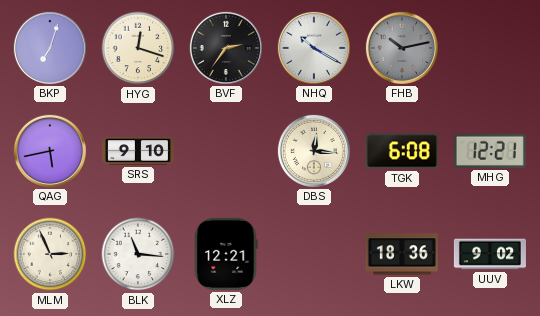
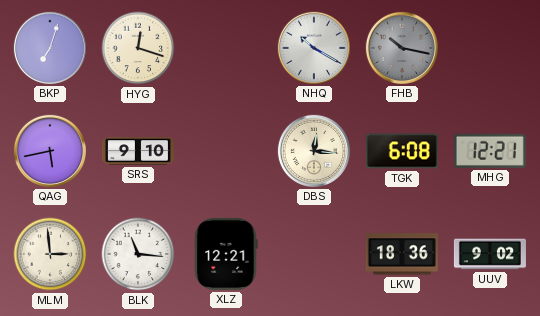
BVF: 2:36 -> none (226, 48)
FHB: 10:13 -> 10:17 (402, 48)
MLM: 2:56 -> 2:59 (50, 254)
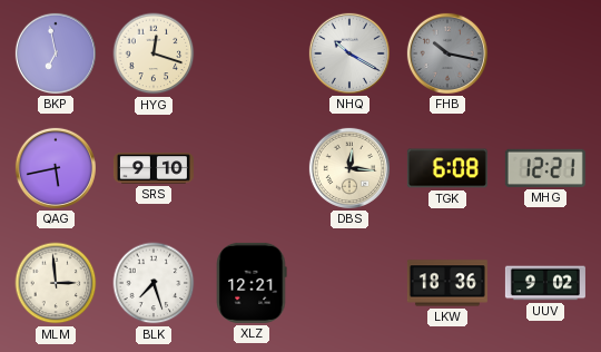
BKP: 7:03 -> 6:58 (56, 53)
BLK: 11:16 -> 7:27 (154, 283)
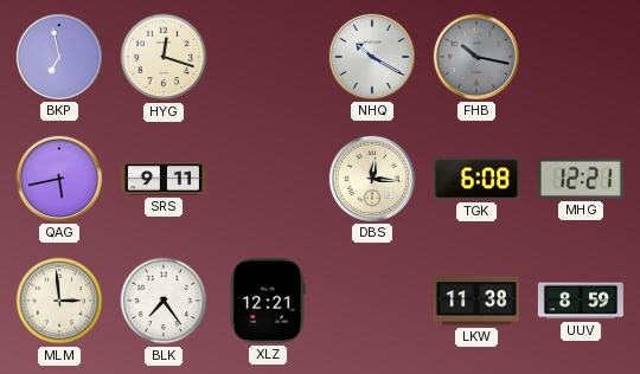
SRS: 9:10 -> 9:11 (164, 179)
BLK: 7:27 -> 7:24 (164, 301)
LKW: 18:36 -> 11:38 (476, 301)
UUV: 9:02 -> 8:59 (581, 301)
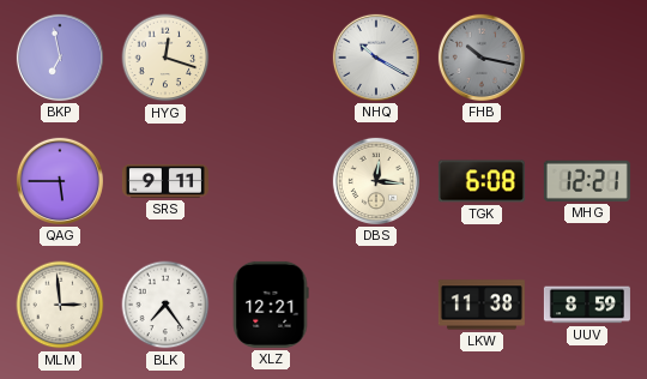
QAG: 5:43 -> 5:45 (60, 181)
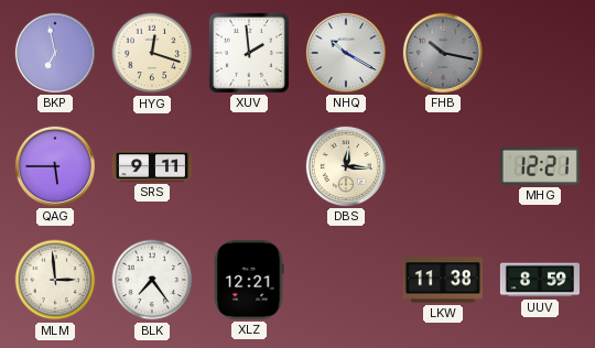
XUV: none -> 1:59 (249, 53)
TGK: 6:08 -> none (482, 181)
